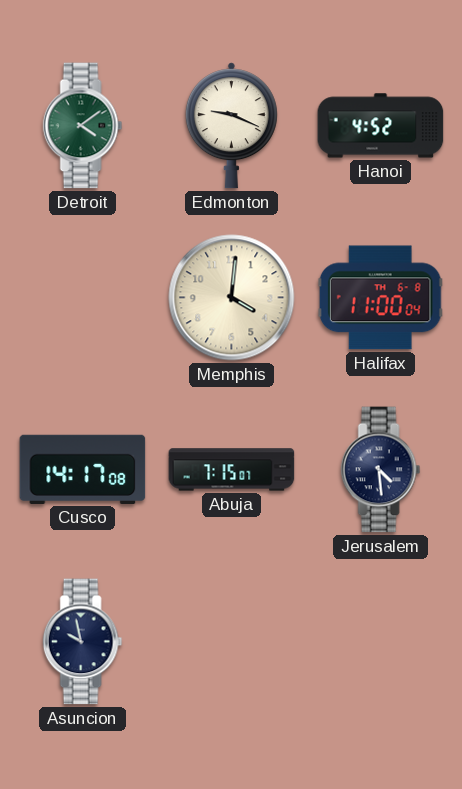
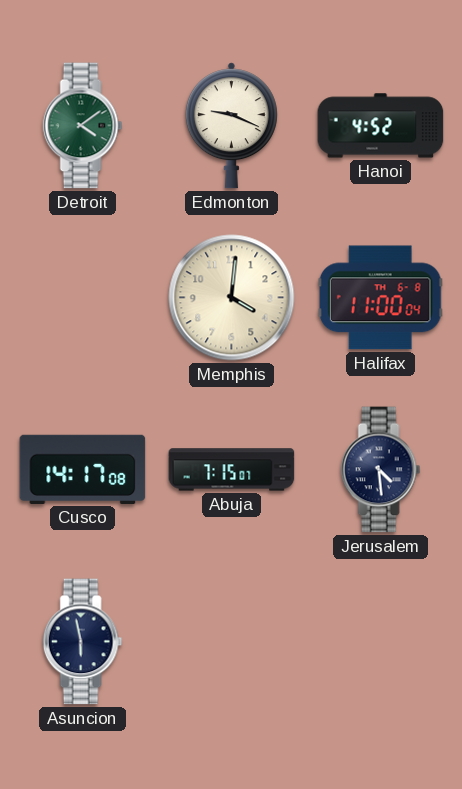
Asuncion: 9:58 -> 5:58 (83, 642)
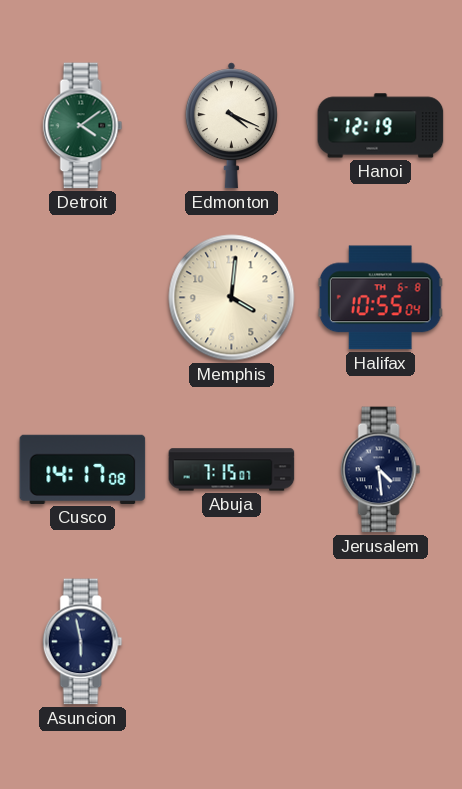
Edmonton: 9:19 -> 4:19 (231, 126)
Hanoi: 4:52 -> 12:19 (381, 126)
Halifax: 11:00 -> 10:55 (380, 298)
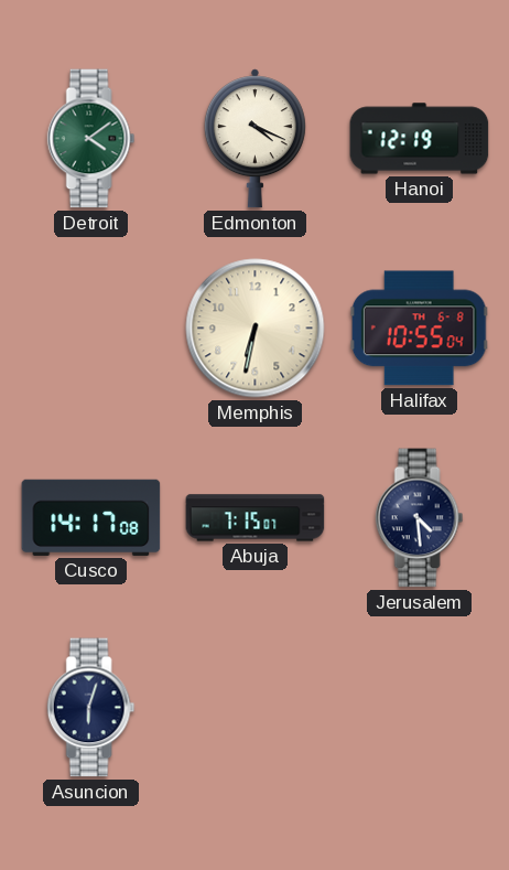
Memphis: 4:01 -> 6:32 (256, 329)
Asuncion: 5:58 -> 6:03 (91, 708)
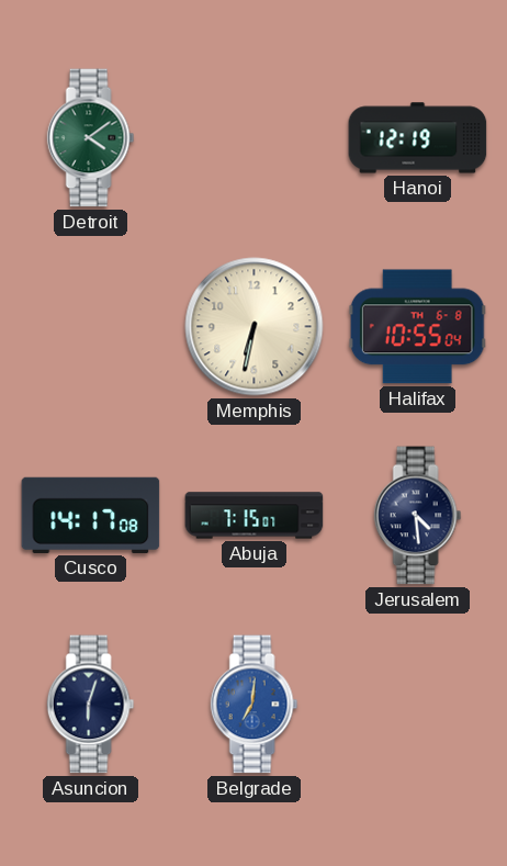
Edmonton: 4:19 -> none (254, 139)
Belgrade: none -> 7:01 (255, 705)
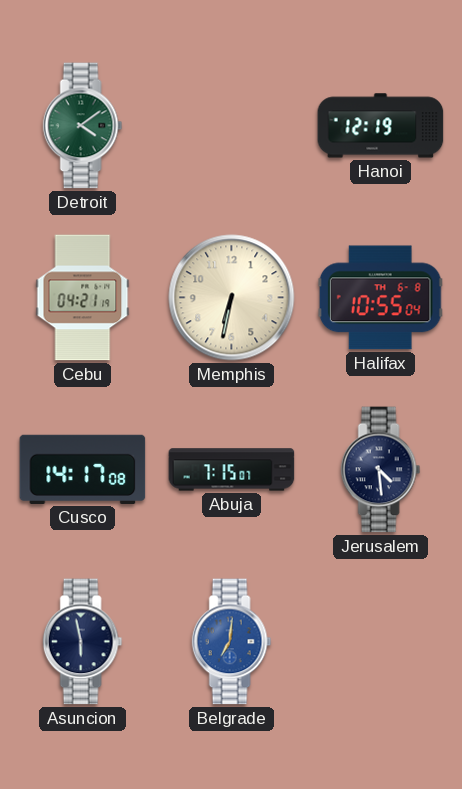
Cebu: none -> 04:21 (83, 298)
Asuncion: 6:03 -> 5:58 (83, 642)
